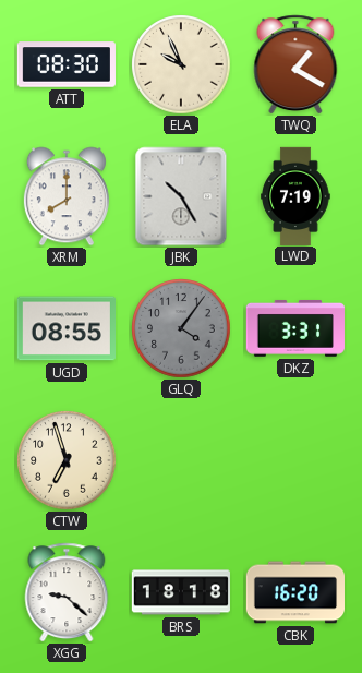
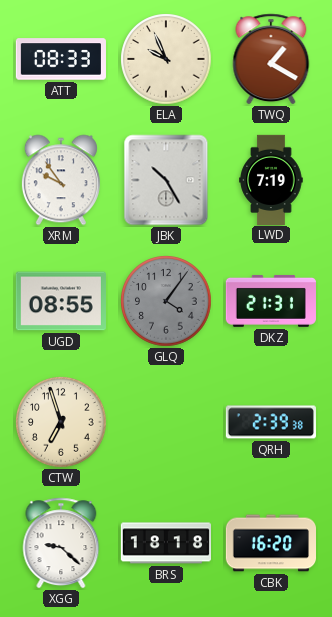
ATT: 08:30 -> 08:33 (61, 59)
XRM: 8:00 -> 9:54 (61, 180)
DKZ: 3:31 -> 21:31 (271, 301)
QRH: none -> 2:39 (271, 422)
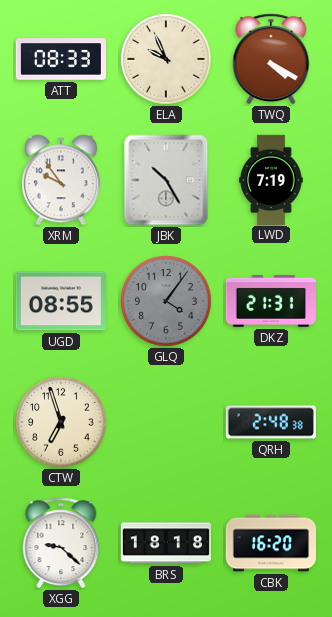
TWQ: 1:20 -> 4:20 (271, 59)
QRH: 2:39 -> 2:48 (271, 422)
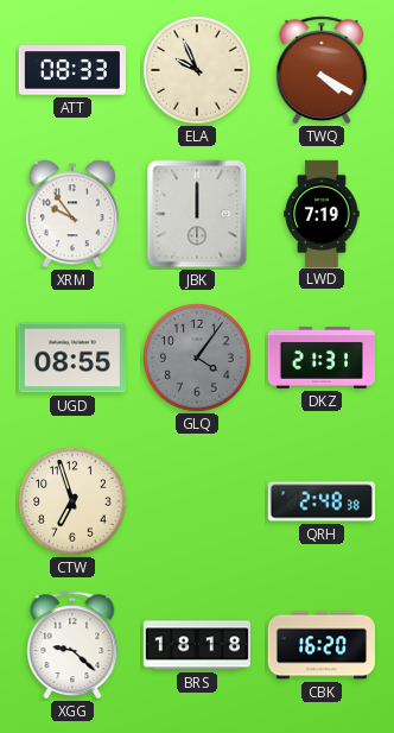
JBK: 10:25 -> 12:00 (197, 214)
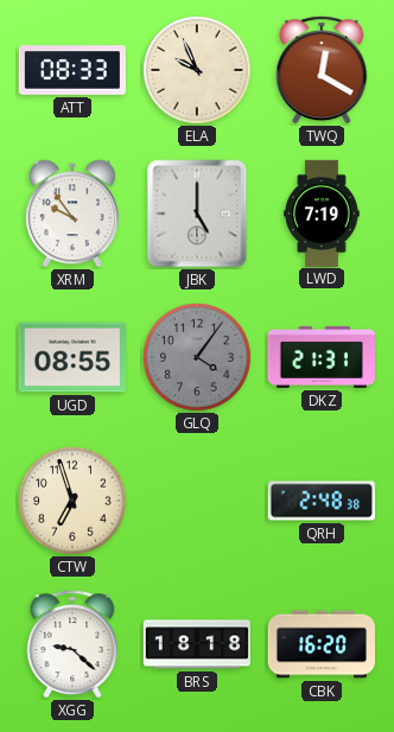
TWQ: 4:20 -> 12:20 (322, 70)
JBK: 12:00 -> 5:00 (197, 214)
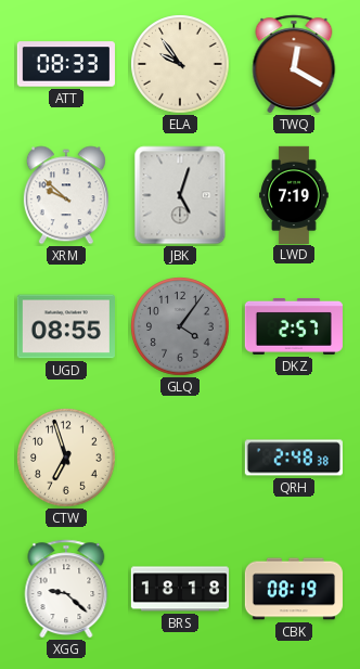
ELA: 9:56 -> 9:54 (180, 64)
XRM: 9:54 -> 9:52 (66, 195)
JBK: 5:00 -> 5:03 (180, 195)
DKZ: 21:31 -> 2:57 (294, 326)
CBK: 16:20 -> 08:19 (293, 589)
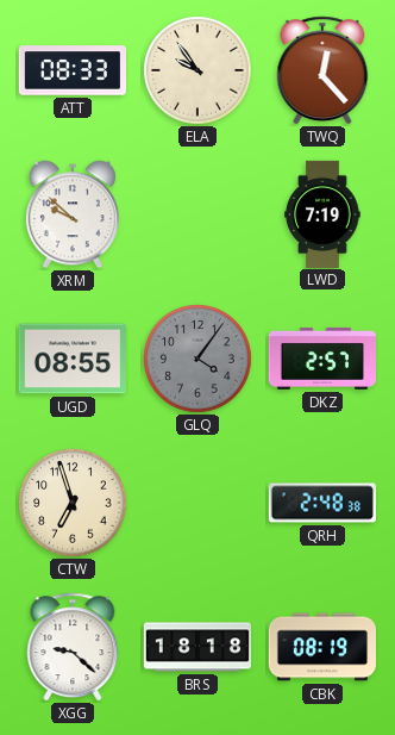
TWQ: 12:20 -> 12:23 (322, 70)
JBK: 5:03 -> none (180, 195)
